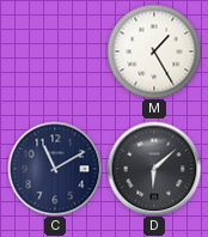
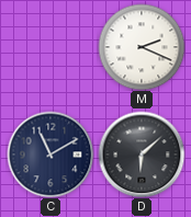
M: 1:25 -> 2:19 (142, 47)
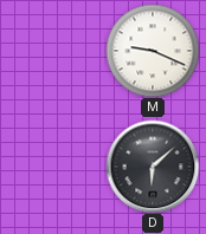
M: 2:19 -> 9:19 (153, 51)
C: 11:10 -> none (50, 155)
